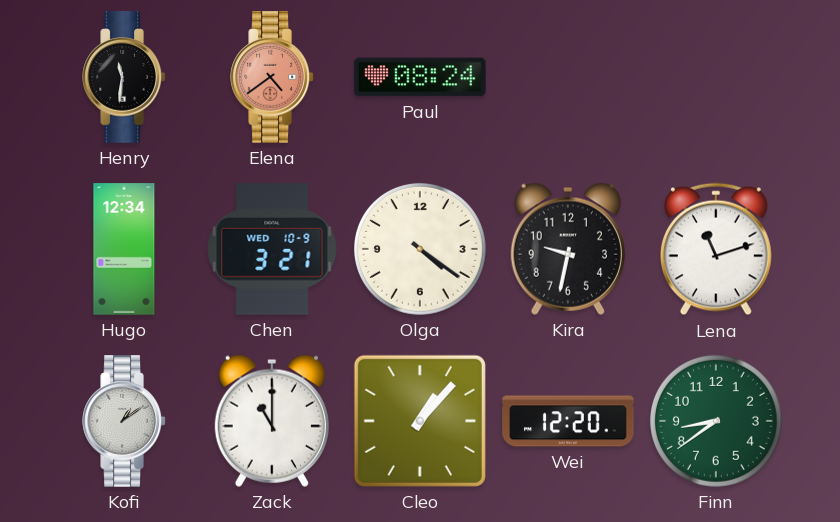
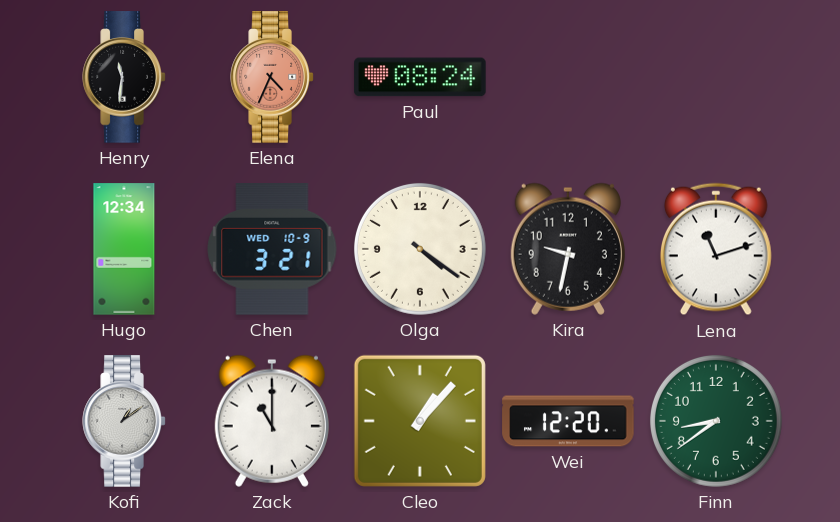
Elena: 4:39 -> 4:34 (272, 77)
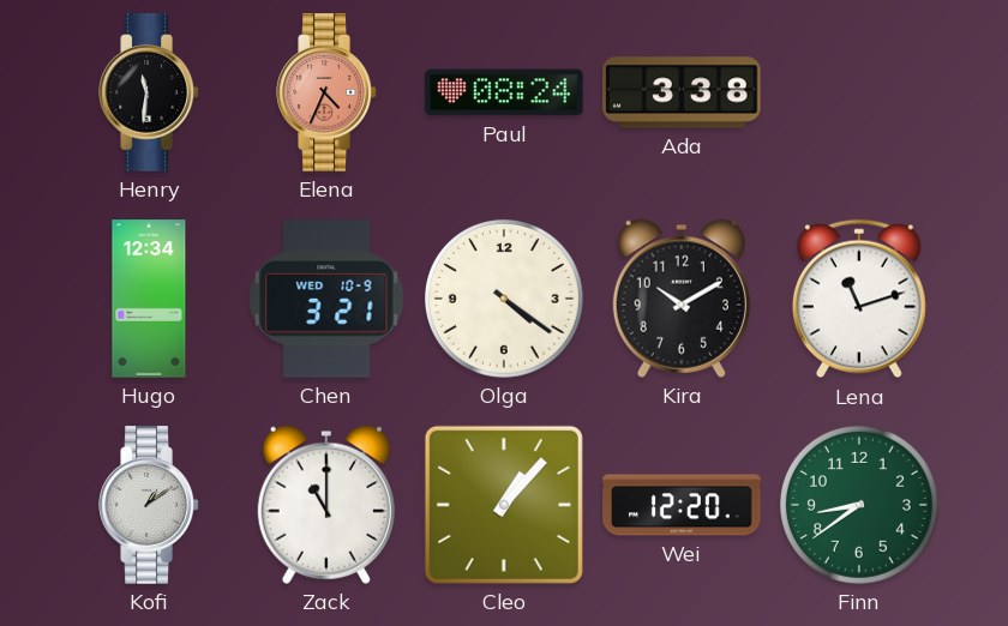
Ada: none -> 3:38 (682, 92)
Kira: 9:32 -> 10:10 (682, 299)
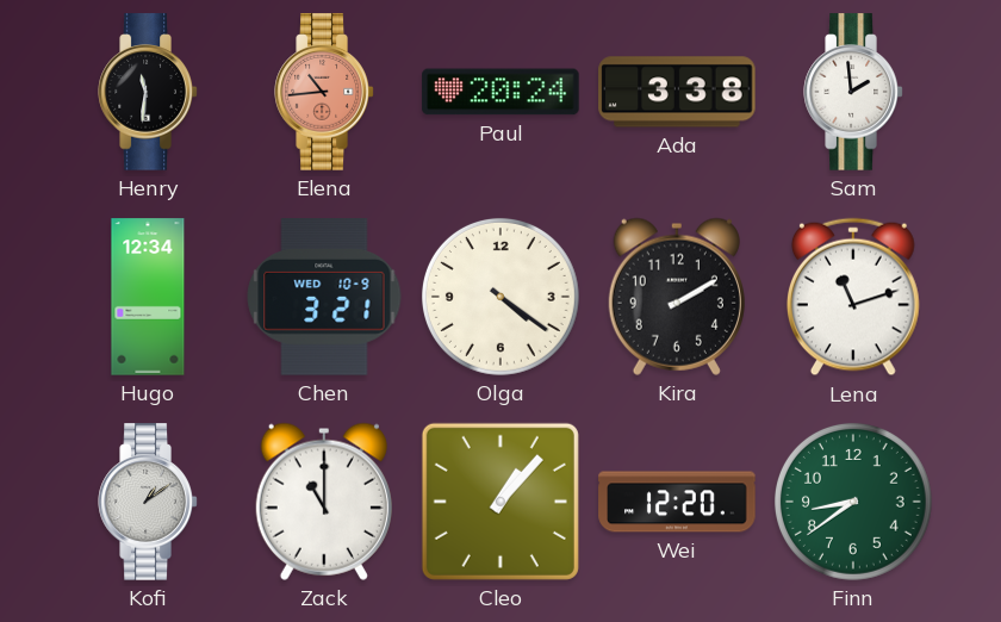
Elena: 4:34 -> 10:44 (324, 92)
Paul: 08:24 -> 20:24 (500, 92)
Sam: none -> 1:59 (853, 92)
Kira: 10:10 -> 2:10 (677, 297)
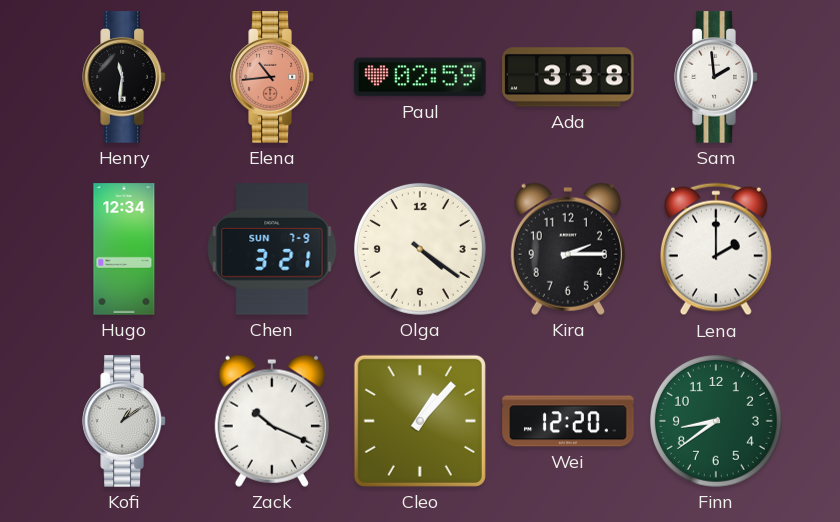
Paul: 20:24 -> 02:59 (420, 77)
Chen date: WED 10-9 -> SUN 7-9 (272, 249)
Kira: 2:10 -> 2:15 (568, 249)
Lena: 11:12 -> 2:00 (716, 249)
Zack: 11:00 -> 10:19 (272, 421)
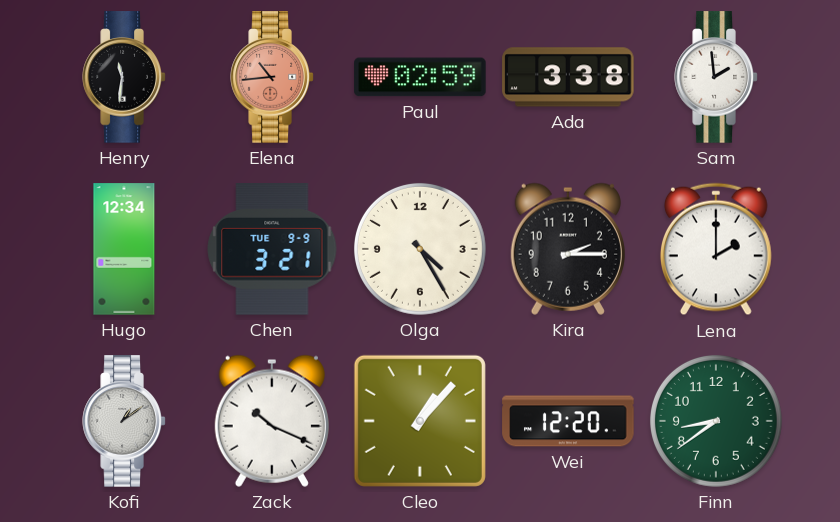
Chen date: SUN 7-9 -> TUE 9-9 (272, 249)
Olga: 4:21 -> 4:25 (420, 249)
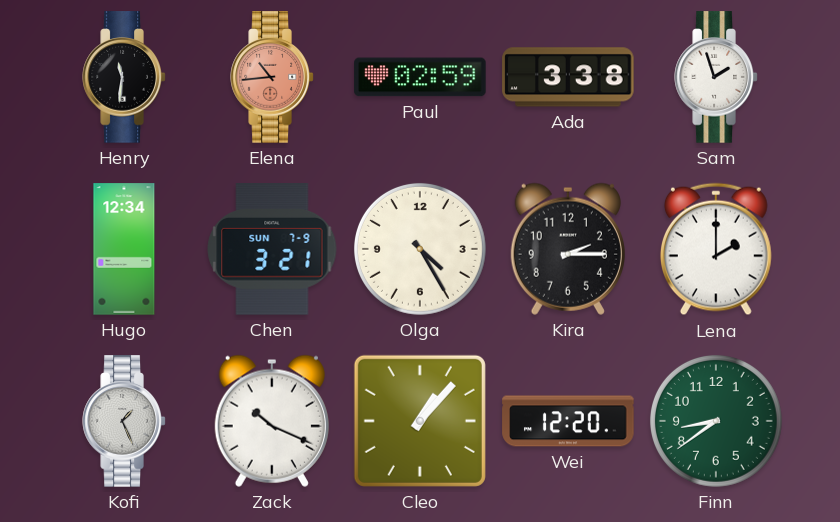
Sam: 1:59 -> 1:57 (716, 77)
Chen date: TUE 9-9 -> SUN 7-9 (272, 249)
Kofi: 1:09 -> 1:26 (124, 421)
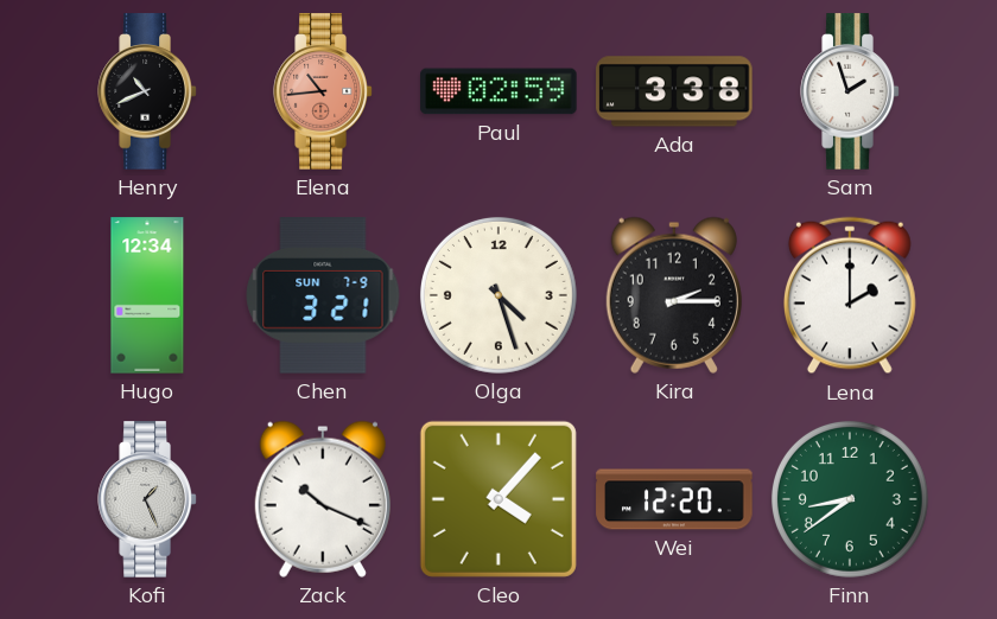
Henry: 11:31 -> 10:41 (147, 91)
Olga: 4:25 -> 4:27 (498, 295)
Cleo: 1:07 -> 4:07 (498, 499)
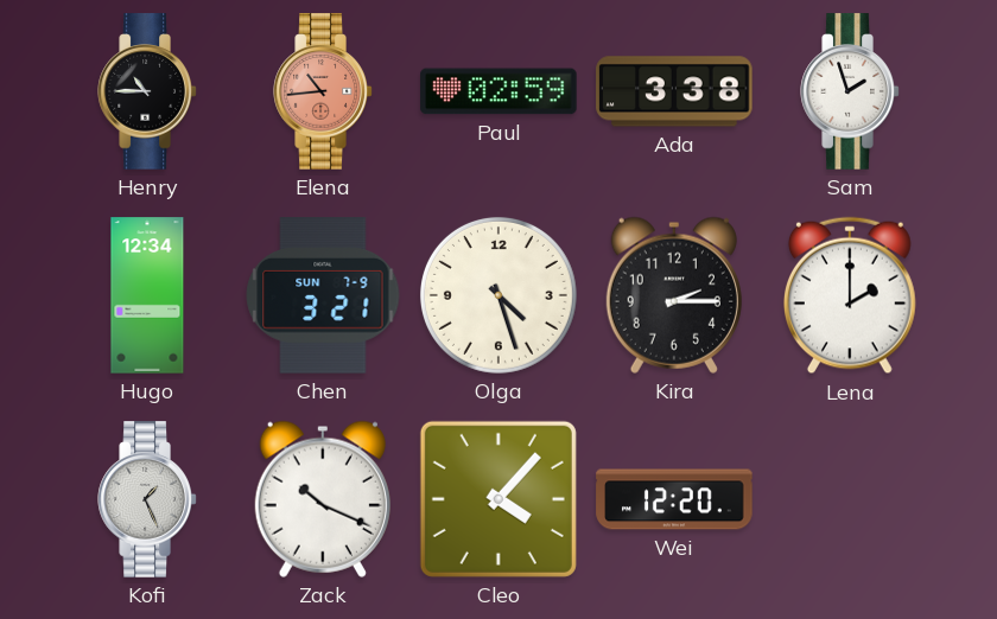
Henry: 10:41 -> 10:45 (147, 91)
Finn: 8:39 -> none (850, 499)
